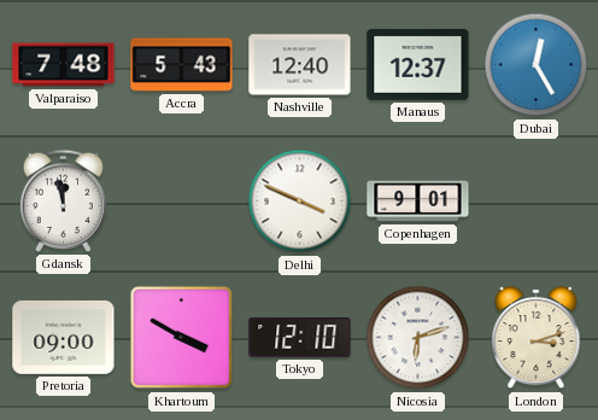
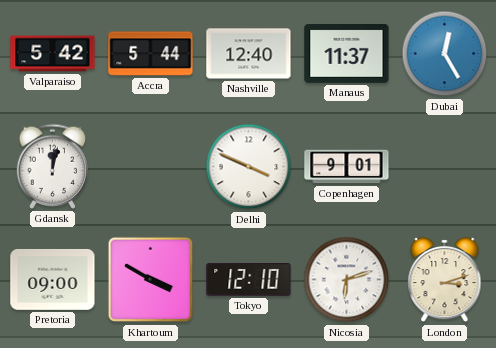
Valparaiso: 7:48 -> 5:42 (53, 54)
Accra: 5:43 -> 5:44 (151, 54)
Manaus: 12:37 -> 11:37 (347, 53)
Gdansk: 11:58 -> 12:02 (52, 166)
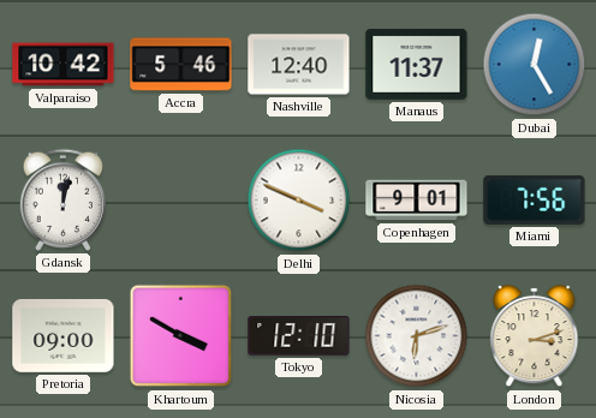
Valparaiso: 5:42 -> 10:42 (64, 65)
Accra: 5:44 -> 5:46 (181, 65)
Miami: none -> 7:56 (535, 199)
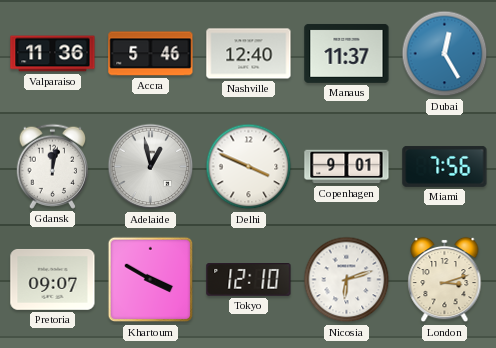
Valparaiso: 10:42 -> 11:36 (53, 54)
Adelaide: none -> 12:58 (151, 167)
Pretoria: 09:00 -> 09:07 (53, 279)
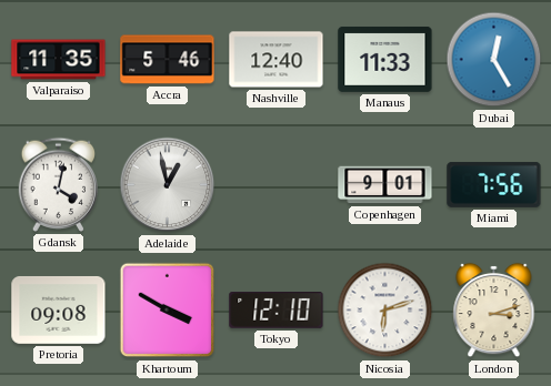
Valparaiso: 11:36 -> 11:35 (59, 60)
Manaus: 11:37 -> 11:33 (385, 59)
Gdansk: 12:02 -> 4:02 (58, 184)
Delhi: 3:49 -> none (249, 167)
Pretoria: 09:07 -> 09:08 (59, 309)
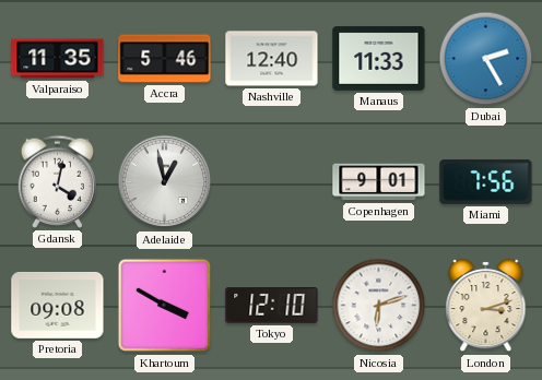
Dubai: 12:25 -> 2:25 (486, 59)
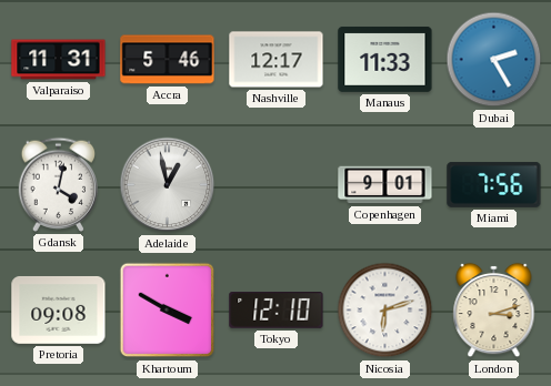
Valparaiso: 11:35 -> 11:31 (59, 60)
Nashville: 12:40 -> 12:17 (277, 60)
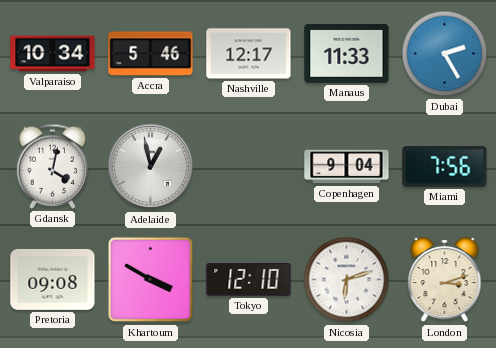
Valparaiso: 11:31 -> 10:34 (53, 54)
Copenhagen: 9:01 -> 9:04 (347, 167)
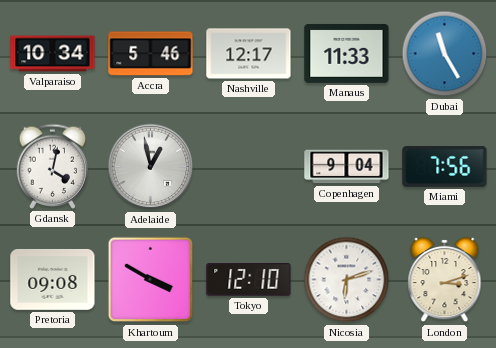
Dubai: 2:25 -> 11:25 (445, 54)
